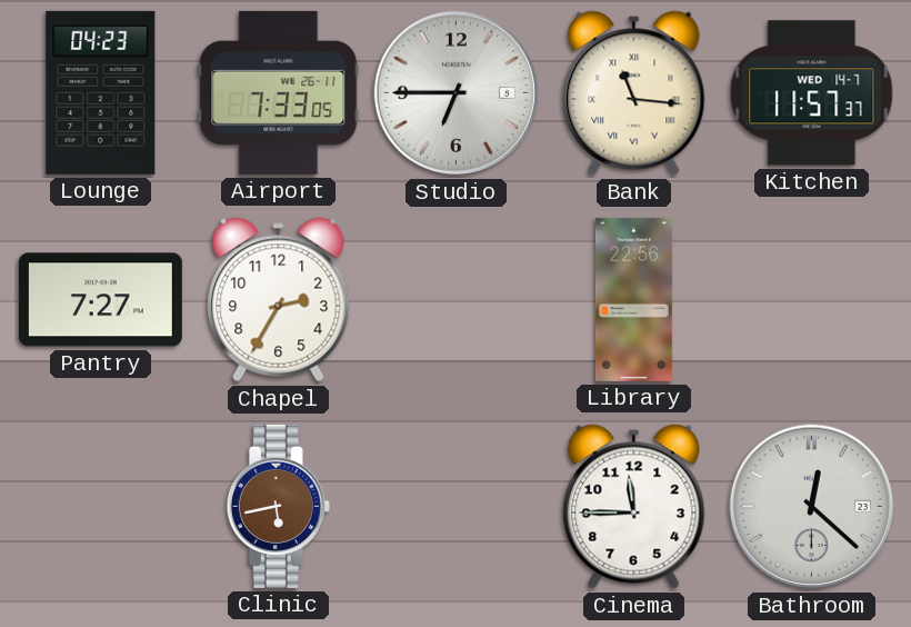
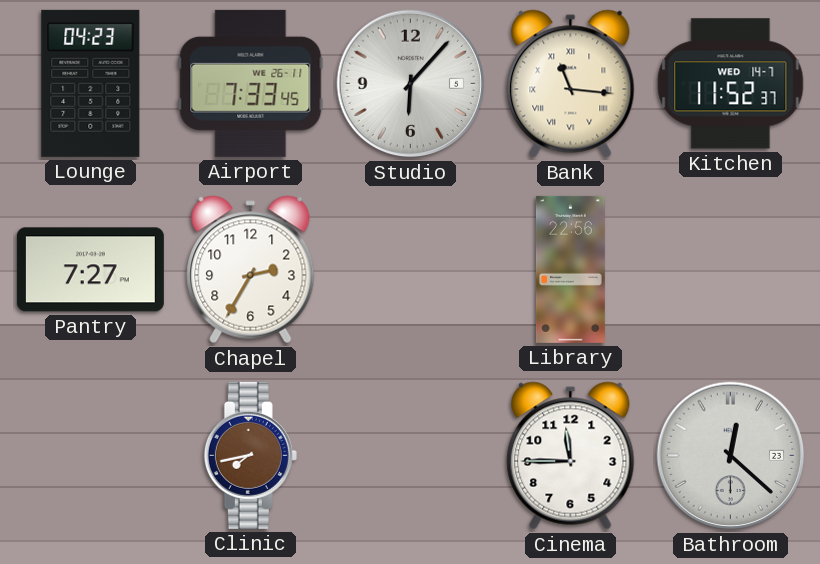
Airport: 7:33:05 -> 7:33:45 (251, 83)
Studio: 6:45 -> 6:07 (411, 84)
Kitchen: 11:57 -> 11:52 (731, 84)
Clinic: 5:43 -> 7:43 (250, 455)
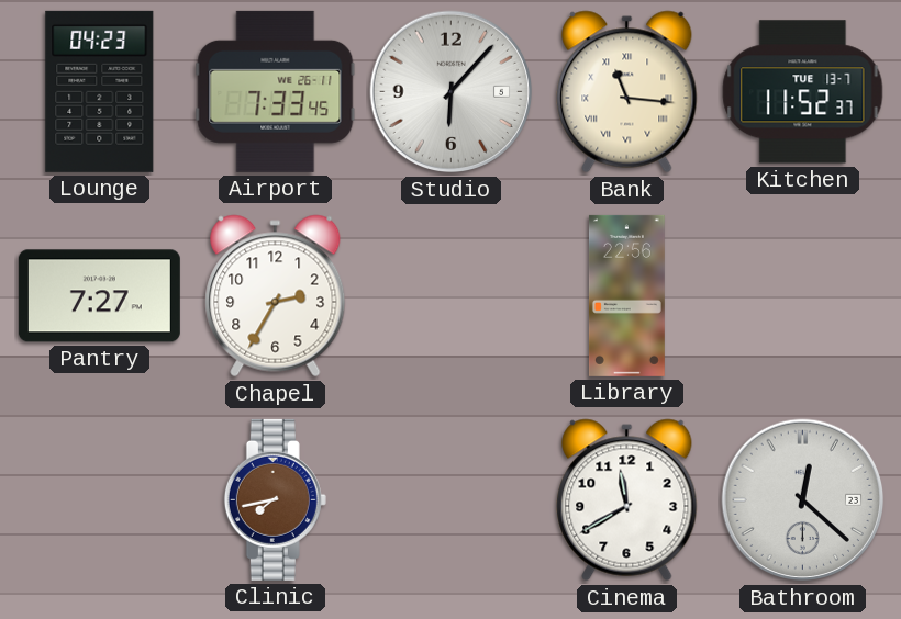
Kitchen date: WED 14-7 -> TUE 13-7 (803, 92)
Cinema: 11:45 -> 11:40 (627, 500)
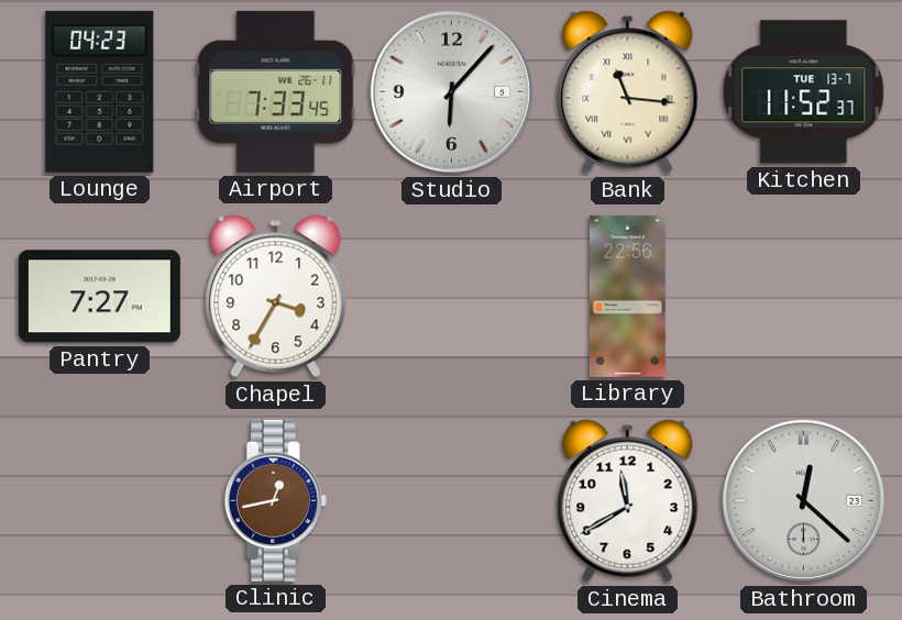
Chapel: 2:35 -> 3:35 (276, 297)
Clinic: 7:43 -> 12:43 (275, 500)
